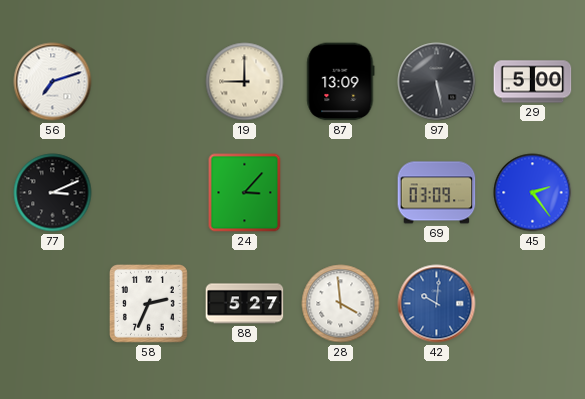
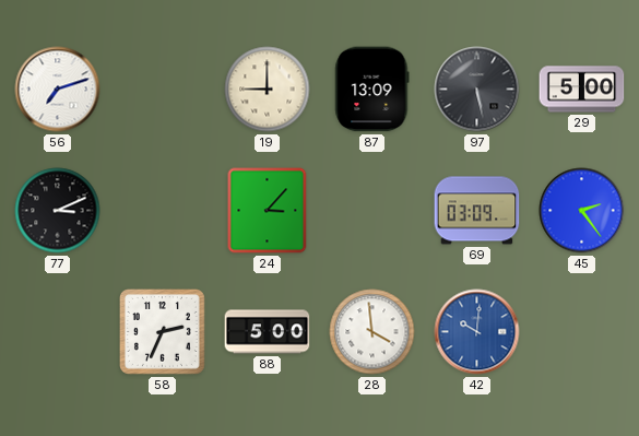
88: 5:27 -> 5:00 (268, 332)
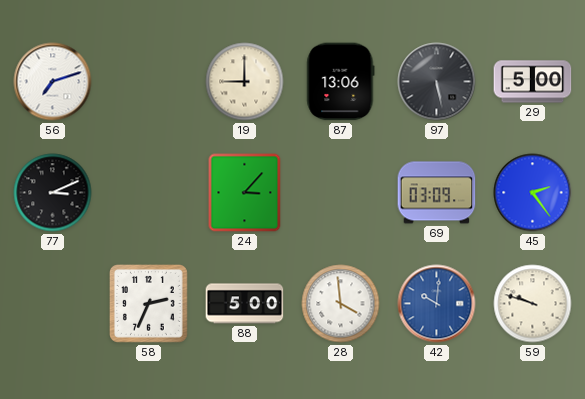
87: 13:09 -> 13:06 (341, 82)
59: none -> 9:48 (533, 304)
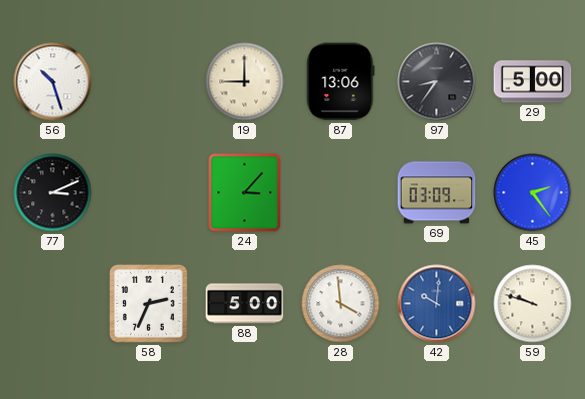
56: 7:12 -> 10:27 (53, 82)
97: 5:28 -> 8:36 (437, 82)
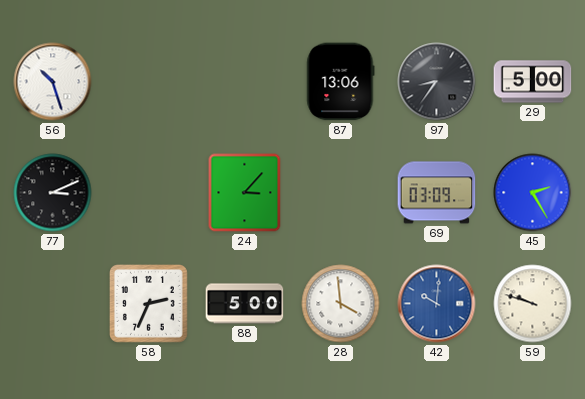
19: 9:00 -> none (245, 82)
45: 2:24 -> 2:25 (533, 193)
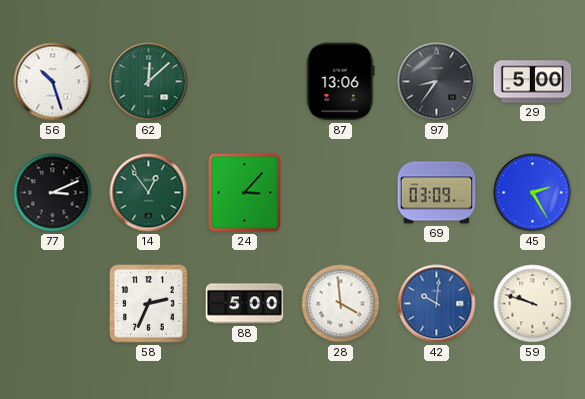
62: none -> 12:08 (149, 82)
14: none -> 12:54 (149, 193)
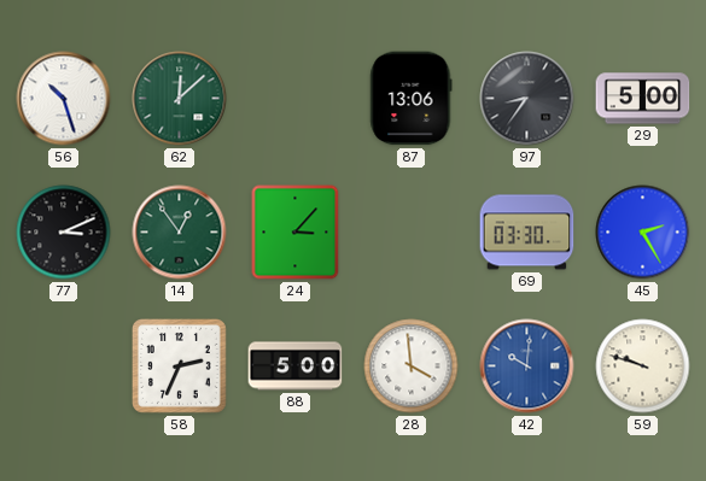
69: 03:09 -> 03:30 (527, 233)
